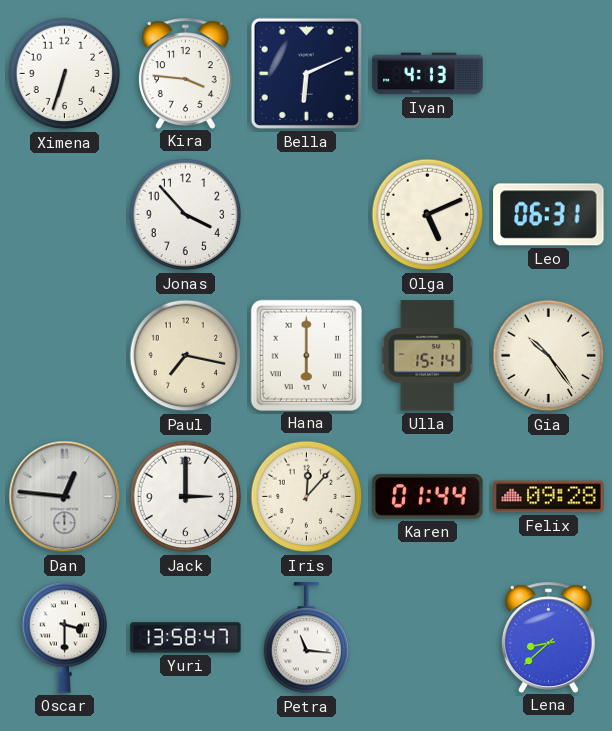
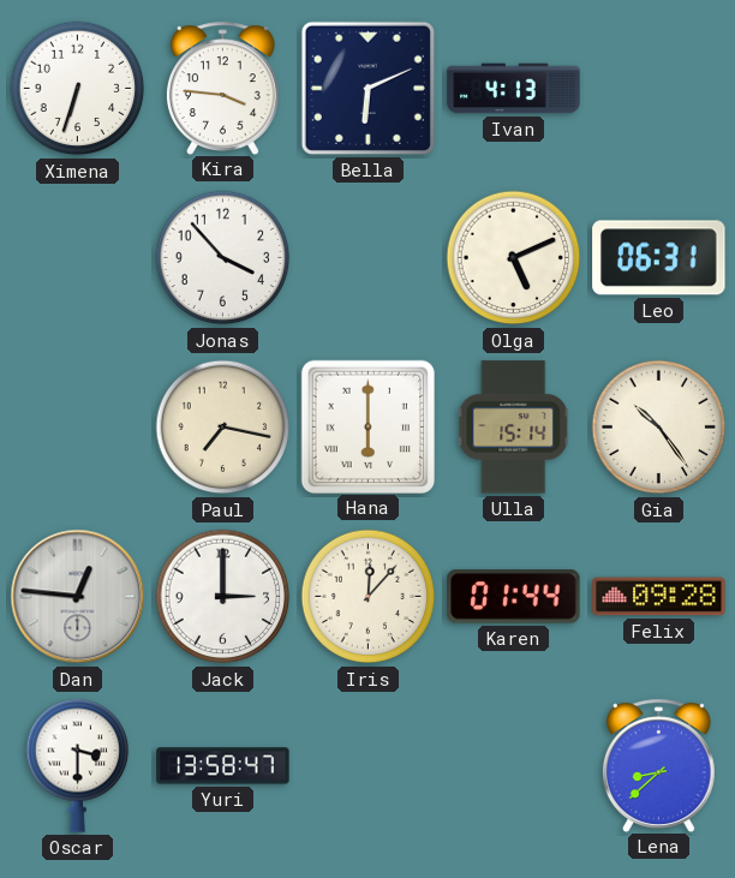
Petra: 11:16 -> none (307, 638)
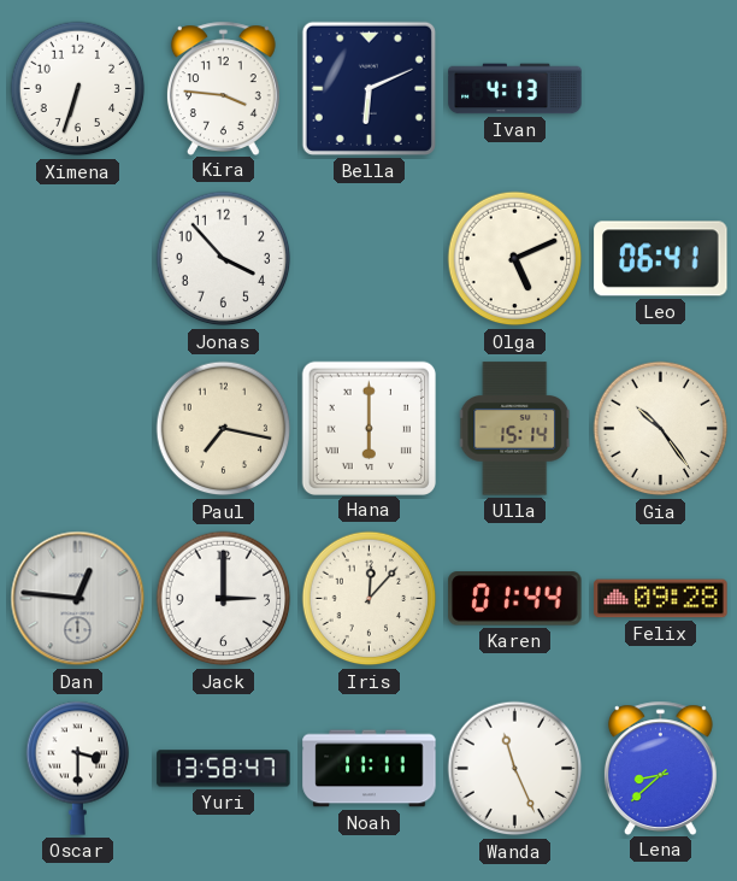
Leo: 06:31 -> 06:41 (661, 259)
Noah: none -> 11:11 (370, 769)
Wanda: none -> 11:26 (515, 769)
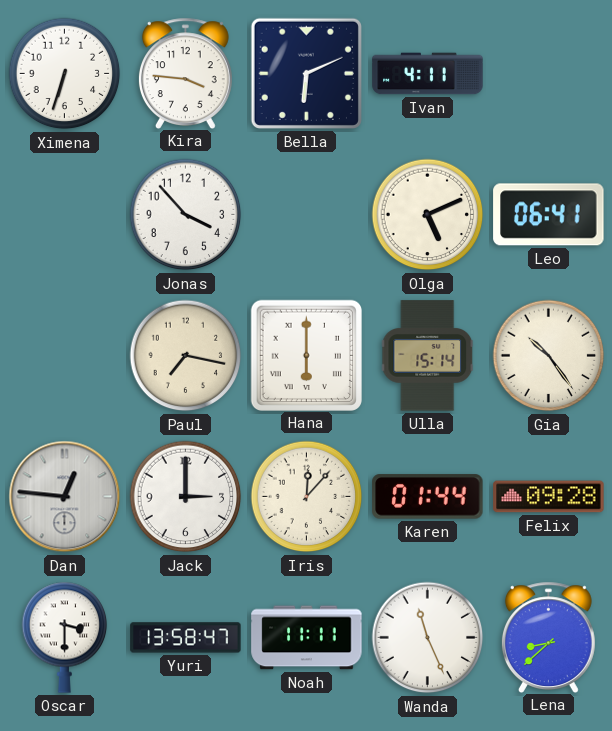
Ivan: 4:13 -> 4:11 (428, 74)
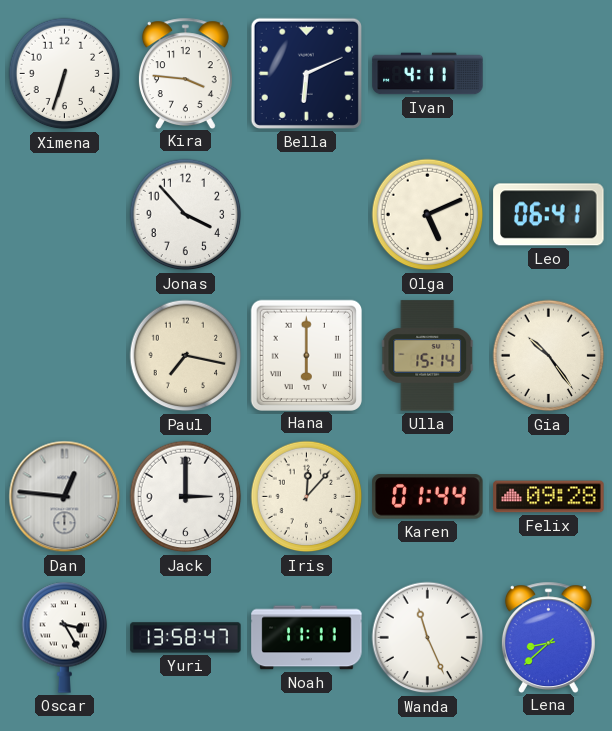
Oscar: 3:30 -> 3:25 (65, 637)
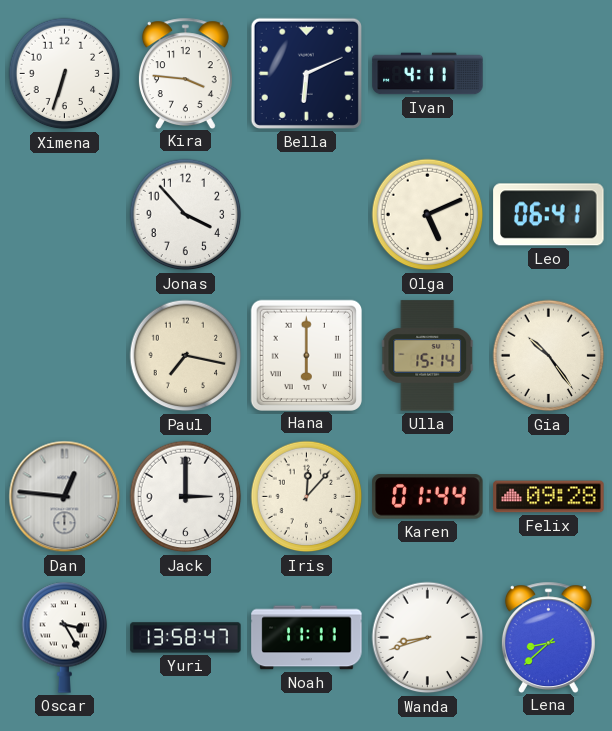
Wanda: 11:26 -> 8:42 (428, 638)
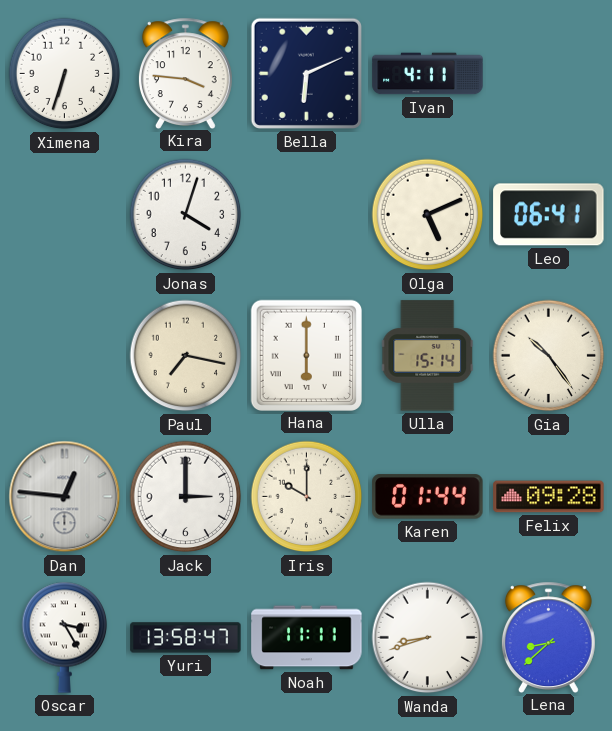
Jonas: 3:53 -> 4:03 (186, 215)
Iris: 12:07 -> 10:00 (307, 497)
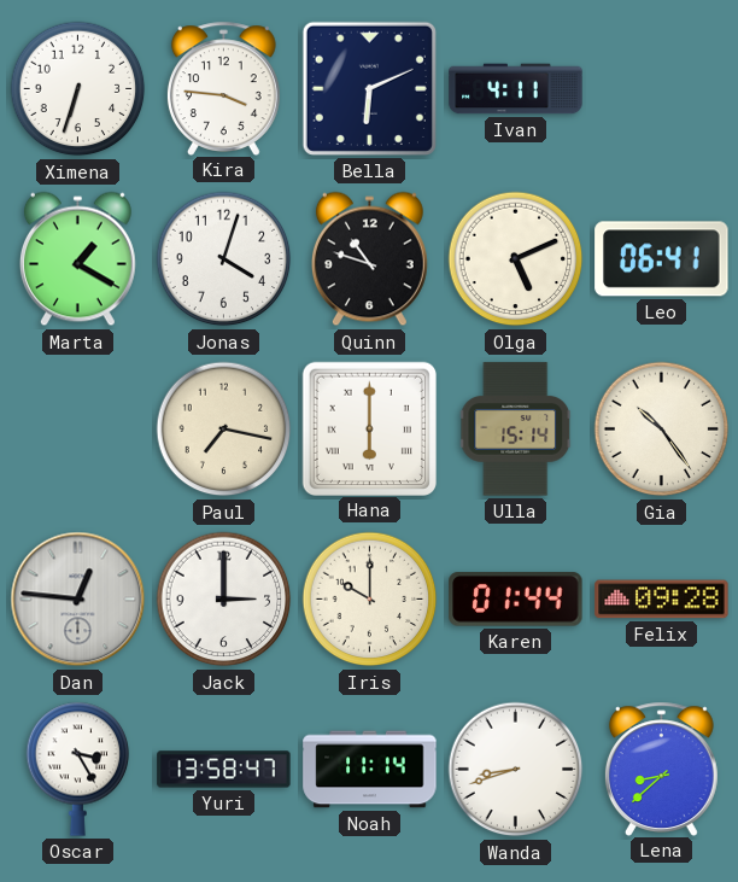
Marta: none -> 1:20 (77, 259)
Quinn: none -> 10:48 (369, 259)
Noah: 11:11 -> 11:14 (370, 770)
